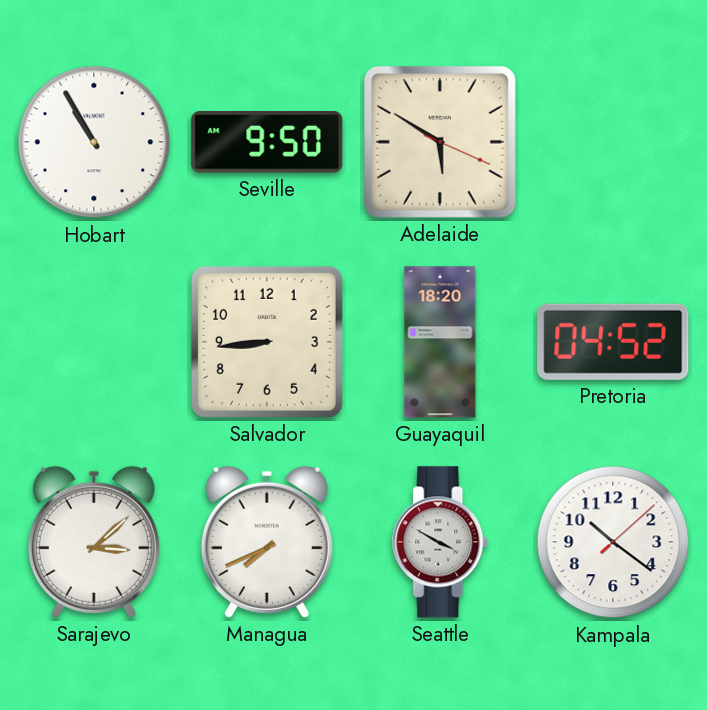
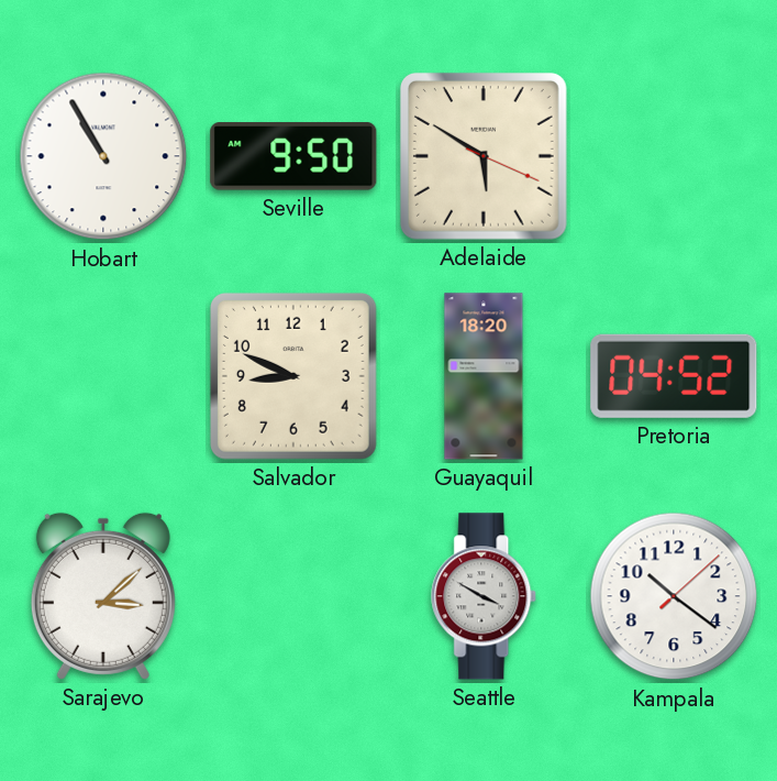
Salvador: 8:44 -> 8:49 (293, 376)
Managua: 7:41 -> none (267, 542)
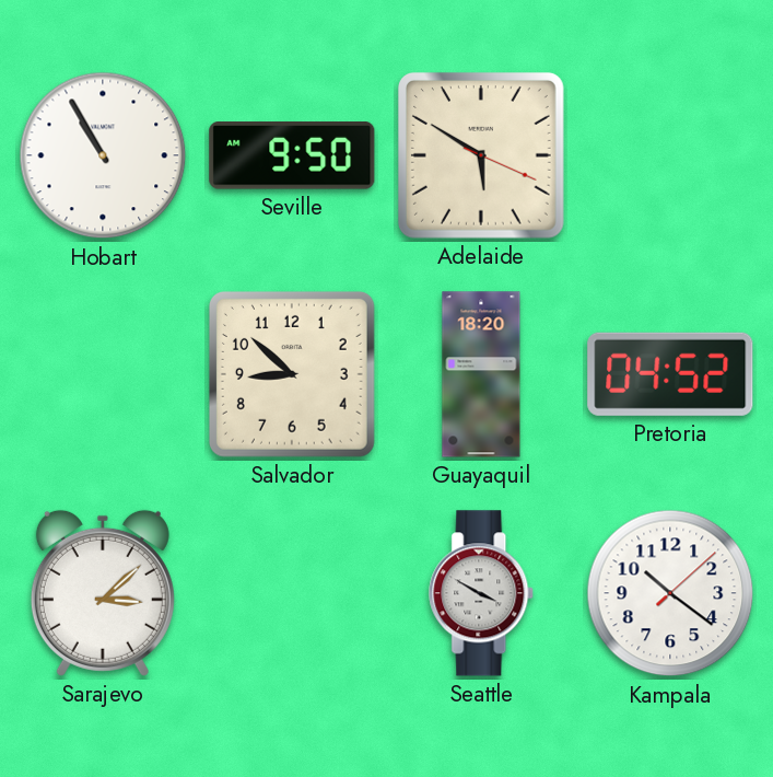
Salvador: 8:49 -> 8:52 (292, 374)
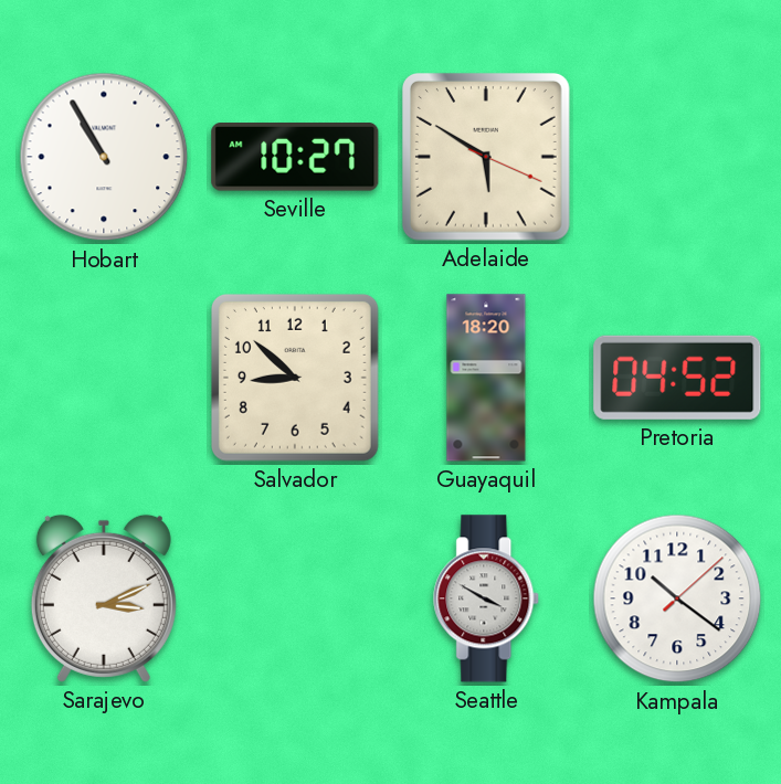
Seville: 9:50 -> 10:27 (295, 158)
Sarajevo: 3:08 -> 3:11 (104, 598)
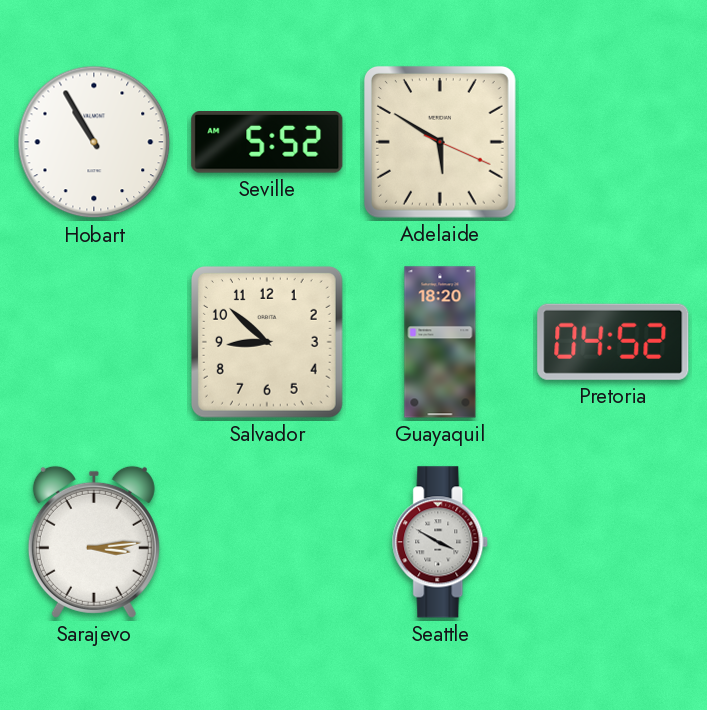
Seville: 10:27 -> 5:52 (267, 143)
Sarajevo: 3:11 -> 3:14 (94, 542)
Kampala: 10:21 -> none (677, 598)
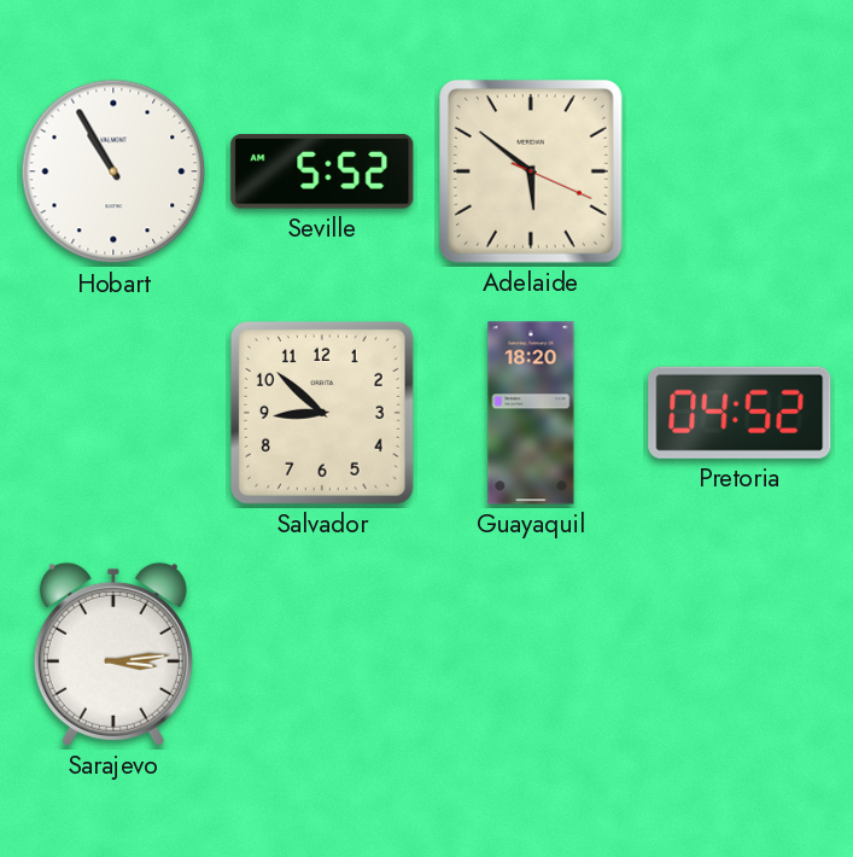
Adelaide: 5:50 -> 5:51 (531, 171)
Seattle: 3:50 -> none (441, 542)
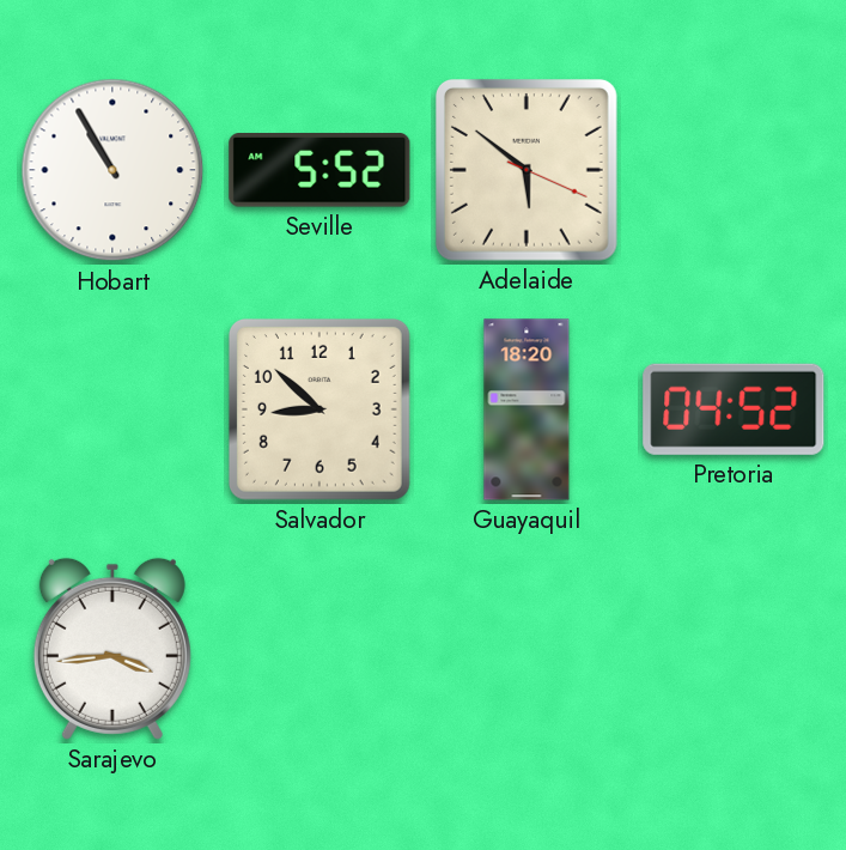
Sarajevo: 3:14 -> 3:44 (112, 649)
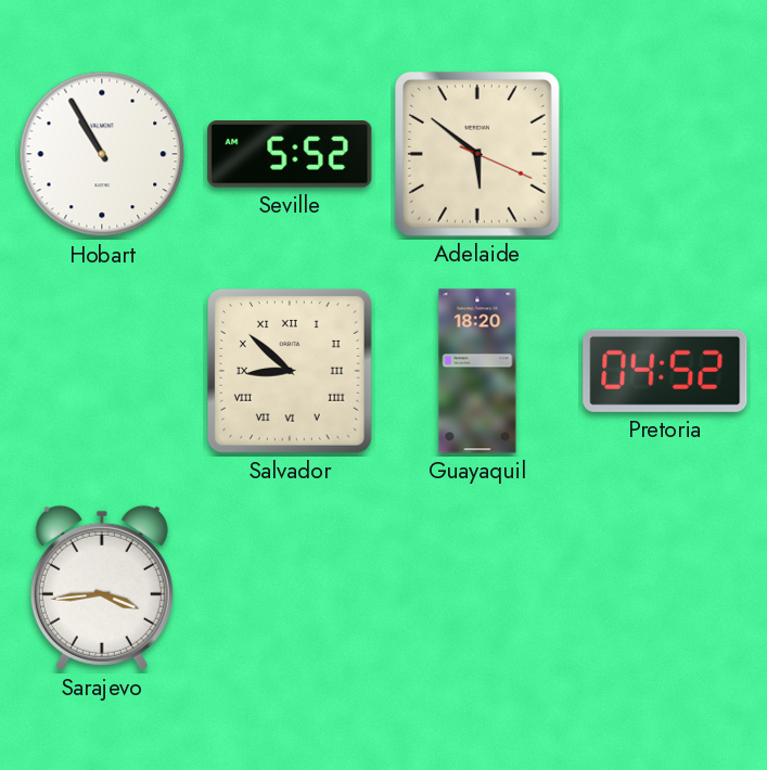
Salvador numerals: Arabic -> Roman (290, 371)
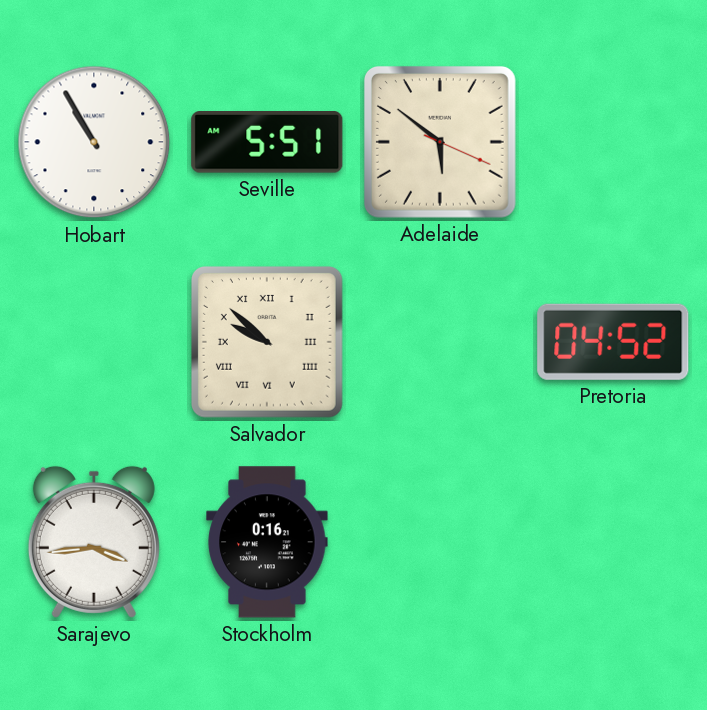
Seville: 5:52 -> 5:51 (267, 143)
Salvador: 8:52 -> 9:52 (267, 342)
Guayaquil: 18:20 -> none (477, 371)
Stockholm: none -> 0:16 (267, 542)
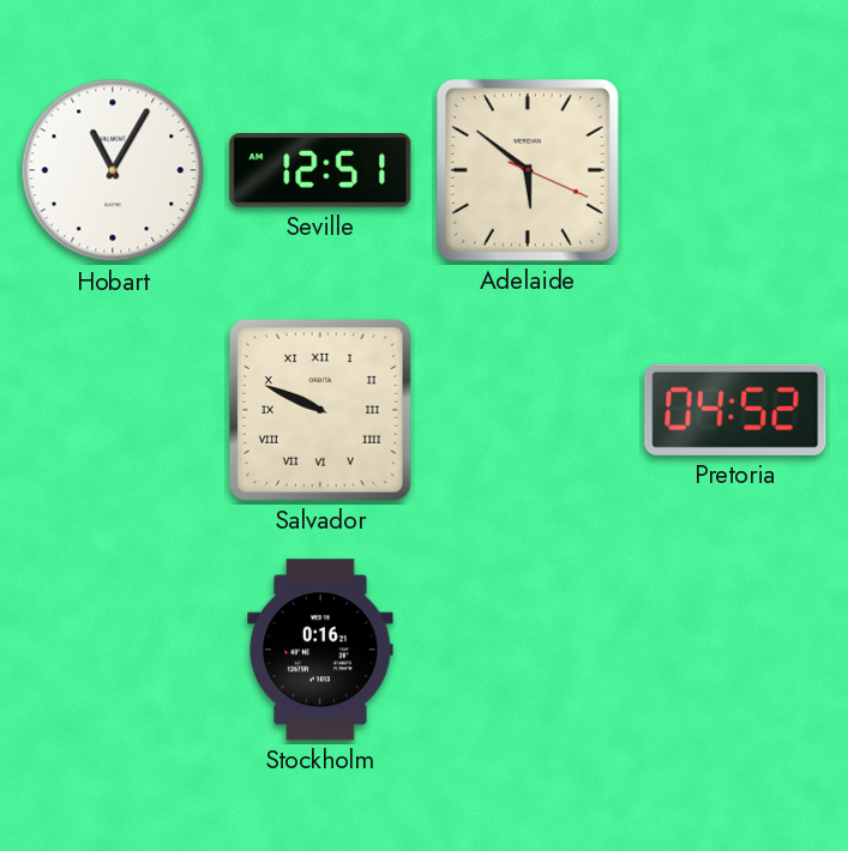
Hobart: 10:55 -> 11:05 (113, 170)
Seville: 5:51 -> 12:51 (320, 171)
Salvador: 9:52 -> 9:49 (320, 410)
Sarajevo: 3:44 -> none (94, 542)
